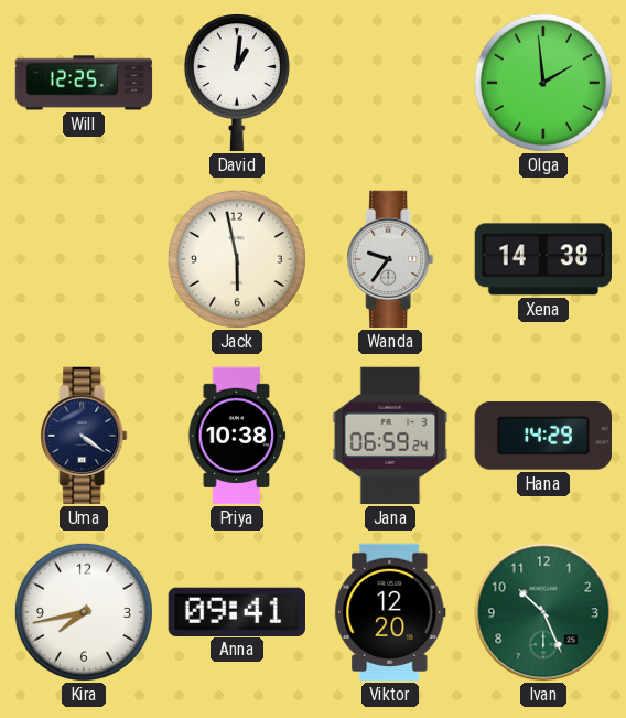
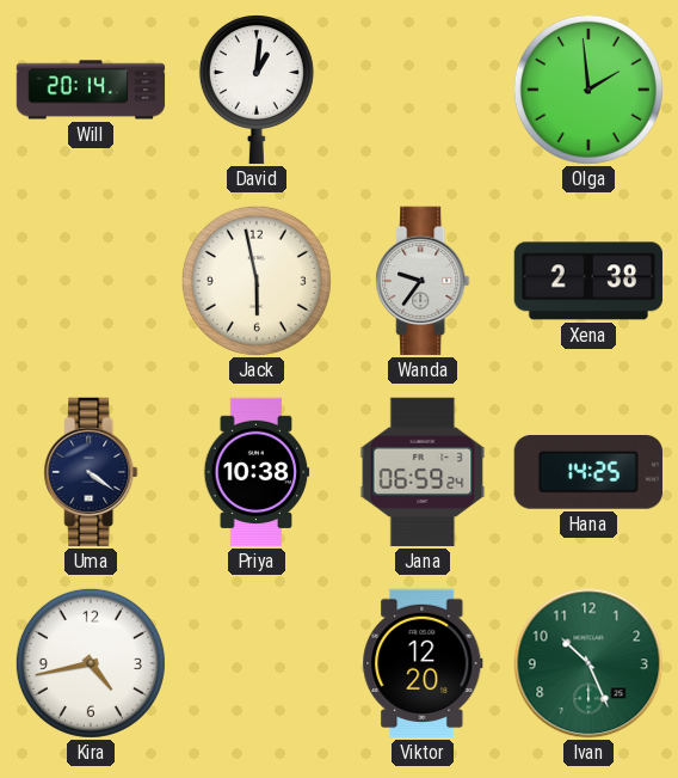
Will: 12:25 -> 20:14 (91, 90)
Xena: 14:38 -> 2:38 (587, 281)
Hana: 14:29 -> 14:25 (587, 473)
Kira: 7:43 -> 4:43 (91, 663)
Anna: 09:41 -> none (237, 611)
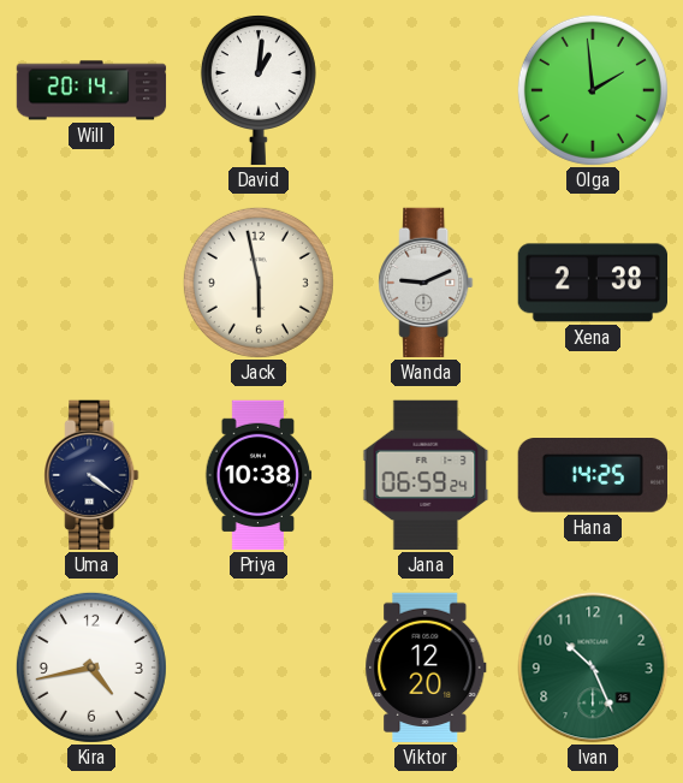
Wanda: 9:36 -> 9:11 (426, 283)
